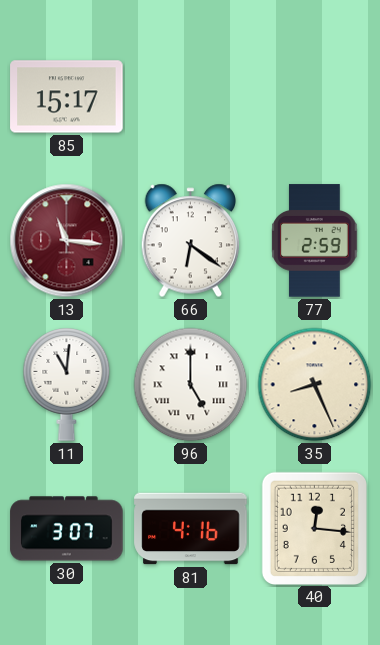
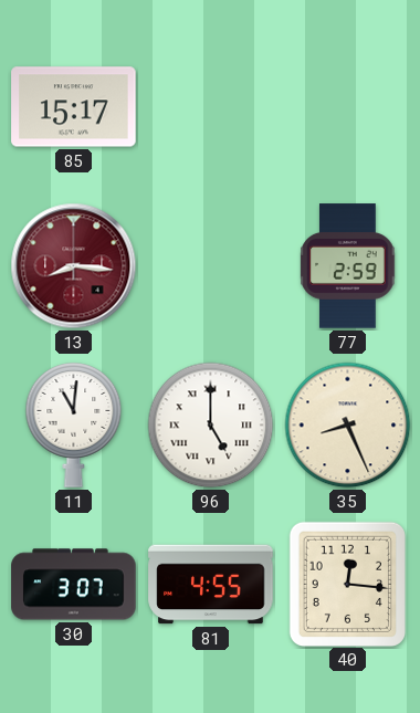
13: 11:16 -> 8:16 (74, 266)
66: 6:21 -> none (191, 241)
81: 4:16 -> 4:55 (211, 585)
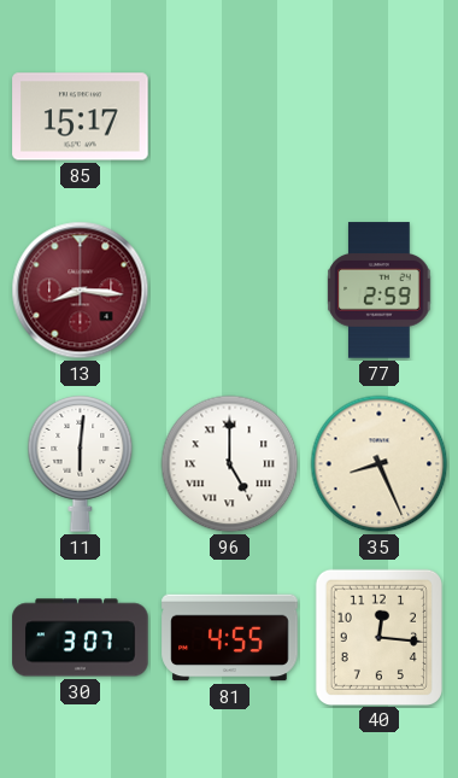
11: 11:01 -> 6:01 (81, 464)
